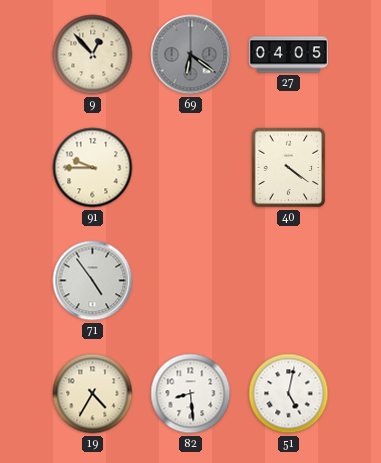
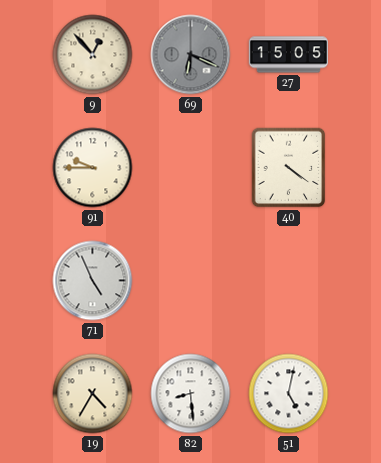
69: 6:21 -> 6:19 (191, 55)
27: 04:05 -> 15:05 (288, 55)
71: 4:54 -> 4:56 (93, 281)
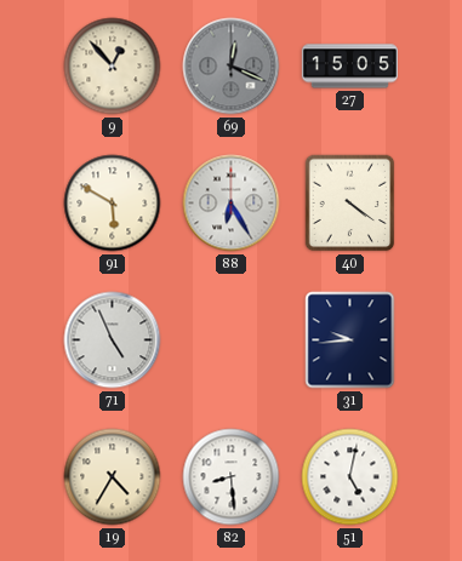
69: 6:19 -> 12:19 (232, 67)
91: 9:45 -> 5:50 (113, 204)
88: none -> 6:25 (232, 204)
31: none -> 9:44 (350, 340)
